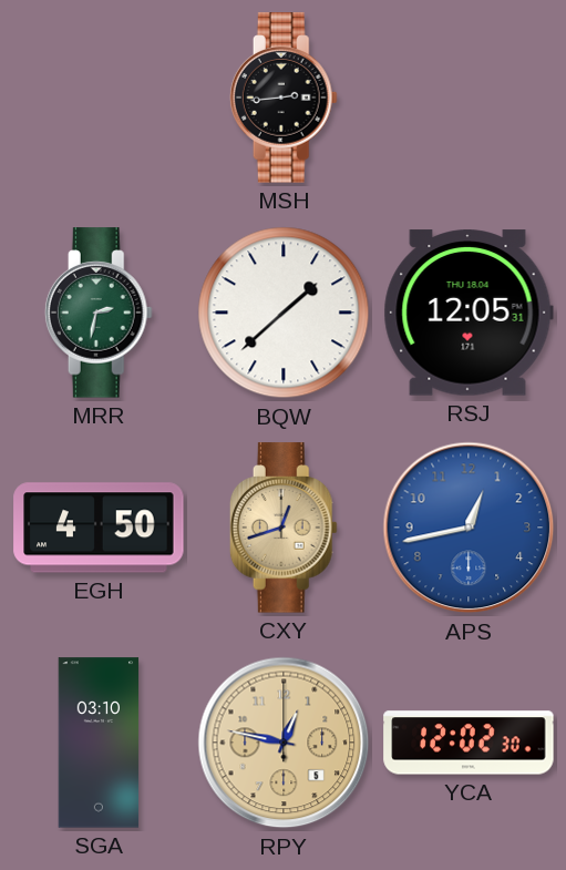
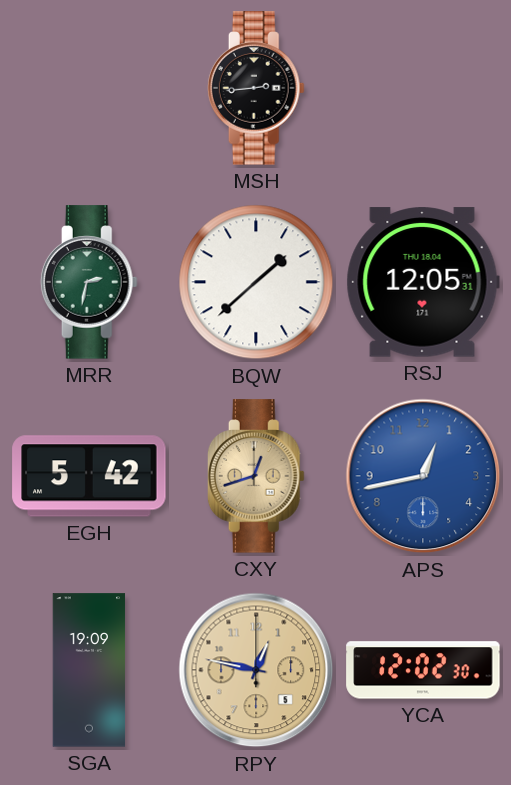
EGH: 4:50 -> 5:42 (89, 476)
SGA: 03:10 -> 19:09 (89, 670)
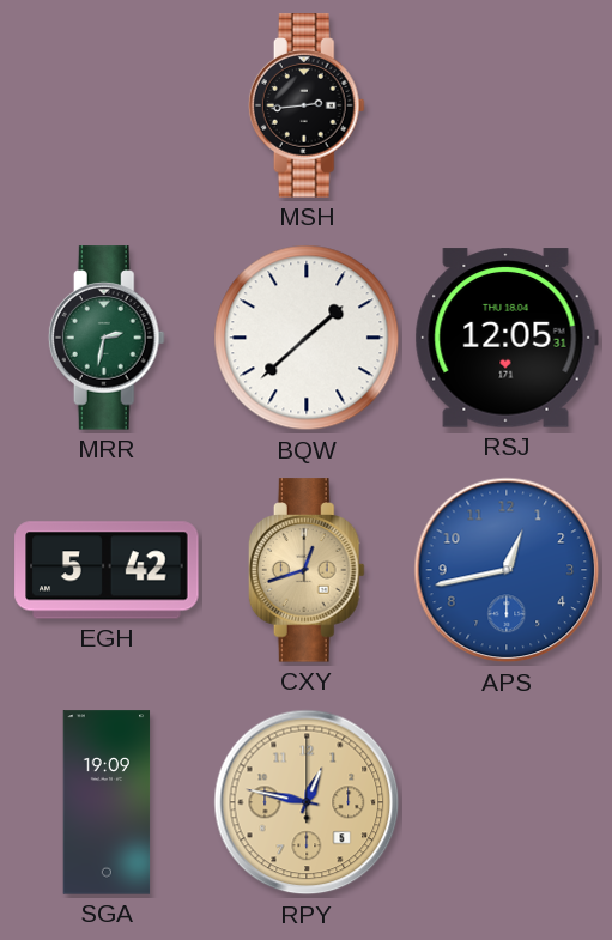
YCA: 12:02 -> none (423, 670)
